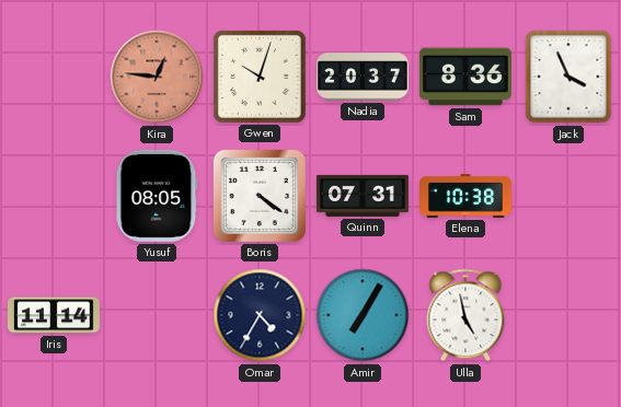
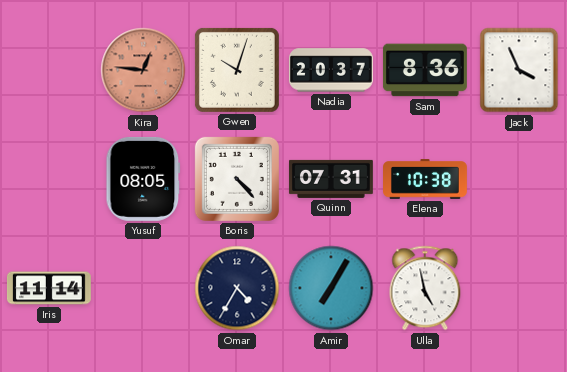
Boris: 4:21 -> 4:23 (237, 179)
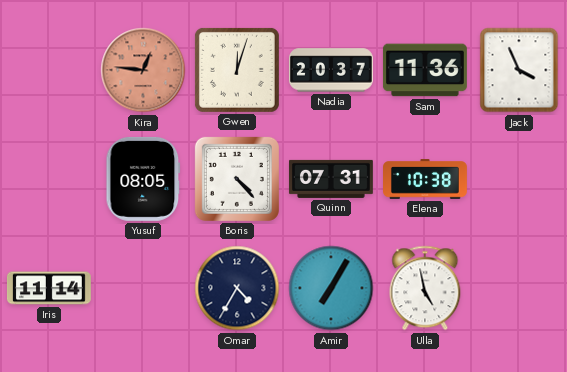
Gwen: 10:03 -> 12:03 (237, 70)
Sam: 8:36 -> 11:36 (425, 70)
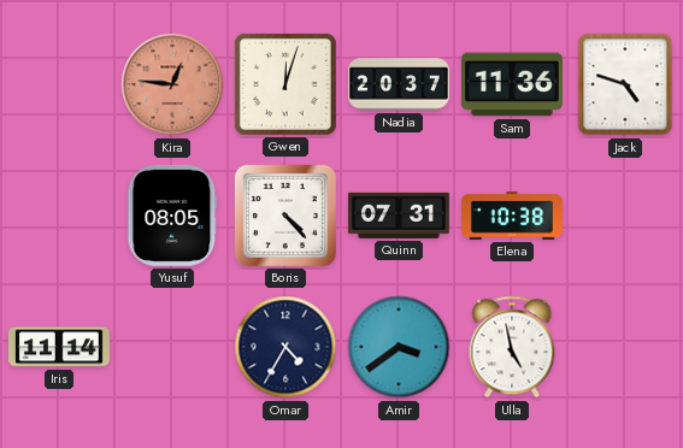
Jack: 3:56 -> 4:48 (625, 84)
Amir: 7:05 -> 3:39 (399, 347)
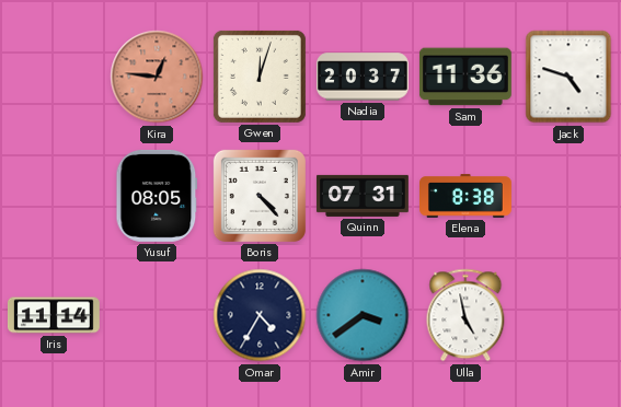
Elena: 10:38 -> 8:38 (467, 196)
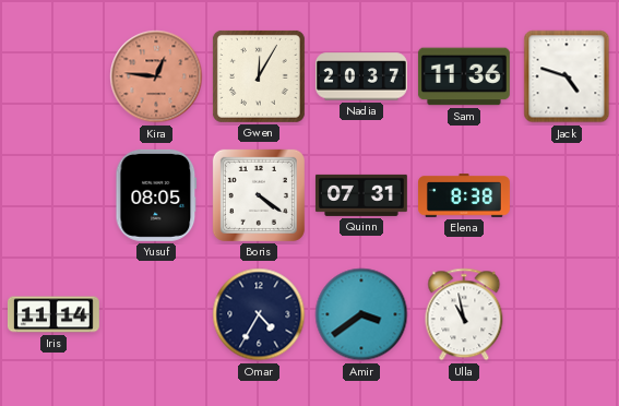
Gwen: 12:03 -> 12:05 (259, 76)
Boris: 4:23 -> 4:21 (259, 195)
Ulla: 4:58 -> 10:58 (464, 314)
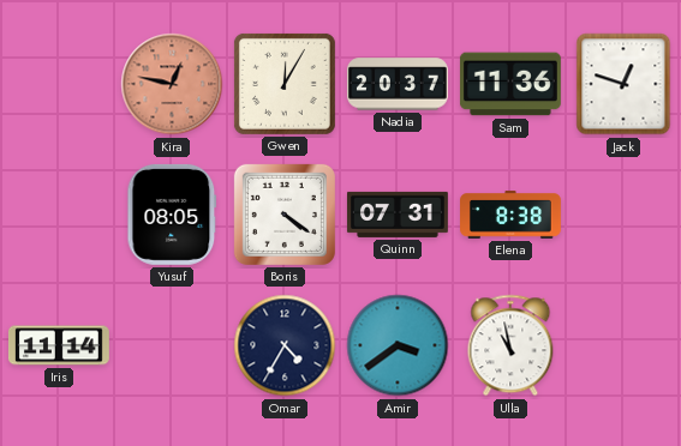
Kira: 12:46 -> 12:47 (172, 84)
Jack: 4:48 -> 12:48 (623, 84)
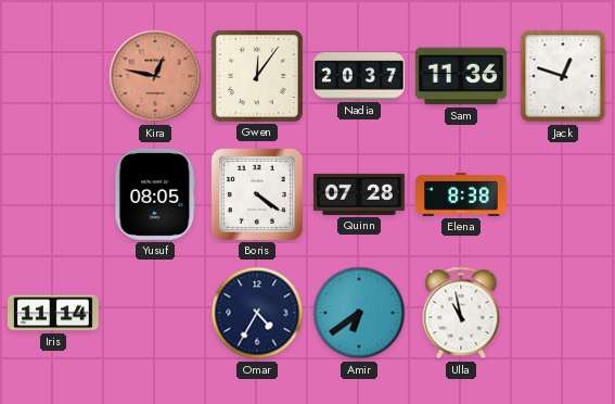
Gwen: 12:05 -> 12:06 (257, 76)
Quinn: 07:31 -> 07:28 (359, 194)
Amir: 3:39 -> 6:39 (359, 313)
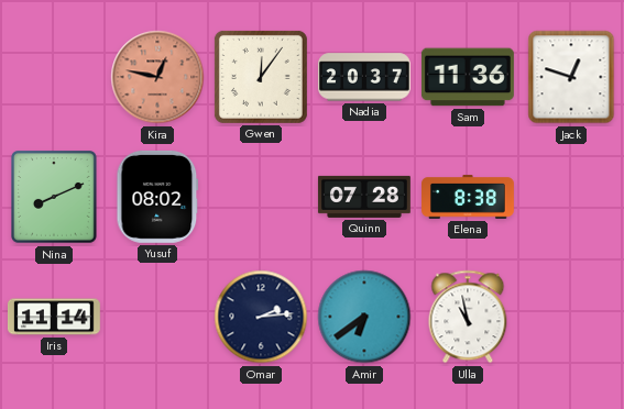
Nina: none -> 8:11 (55, 198)
Yusuf: 08:05 -> 08:02 (157, 197)
Boris: 4:21 -> none (257, 194)
Omar: 4:35 -> 2:14 (261, 317)
